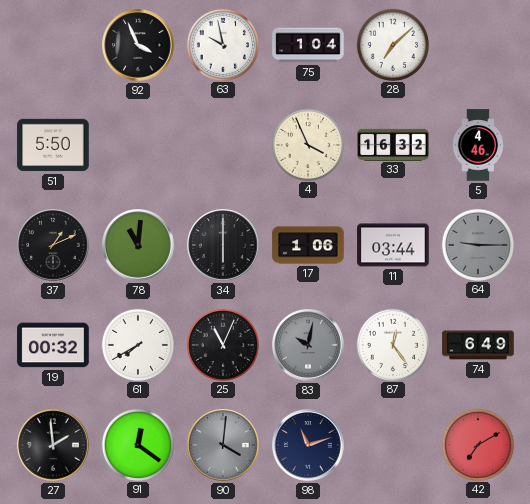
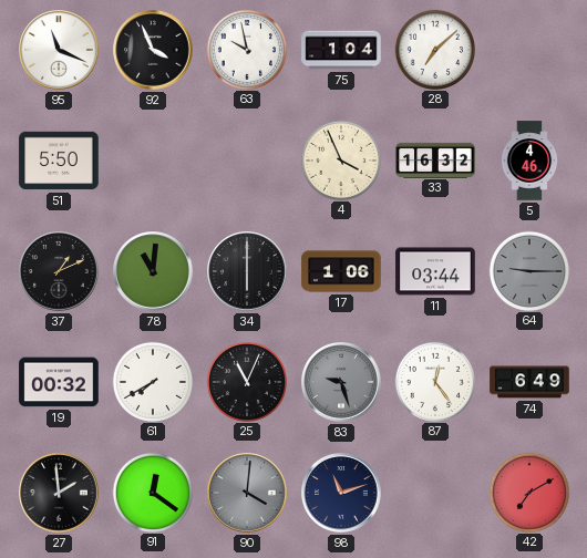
95: none -> 11:19 (59, 50)
83: 10:02 -> 9:27 (341, 382)
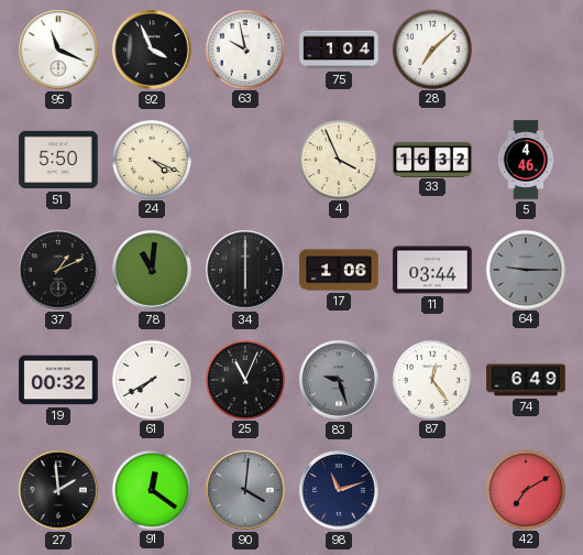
24: none -> 4:19 (151, 159)
